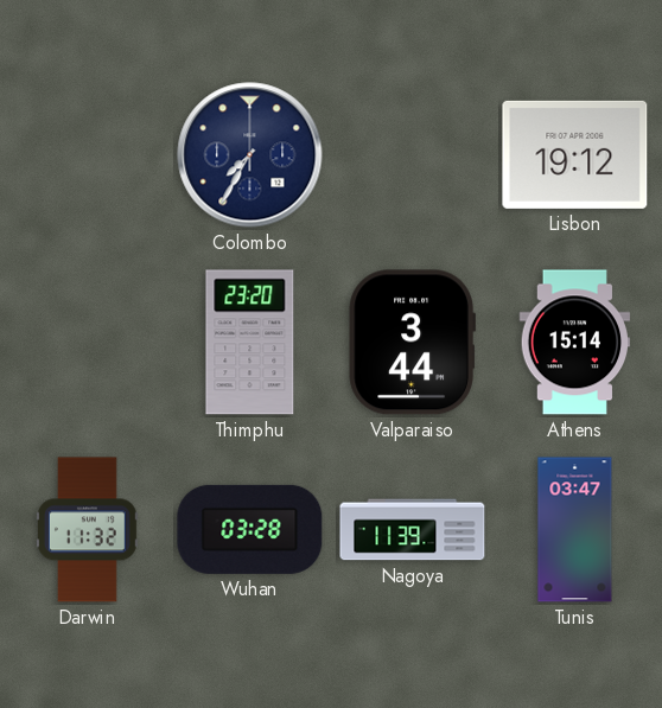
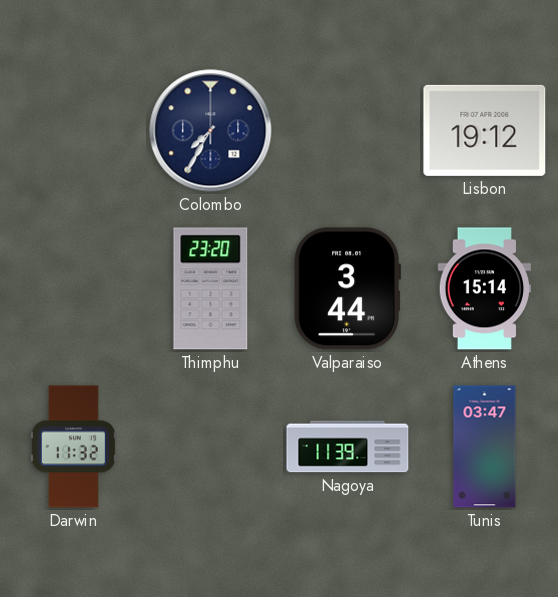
Wuhan: 03:28 -> none (250, 529)
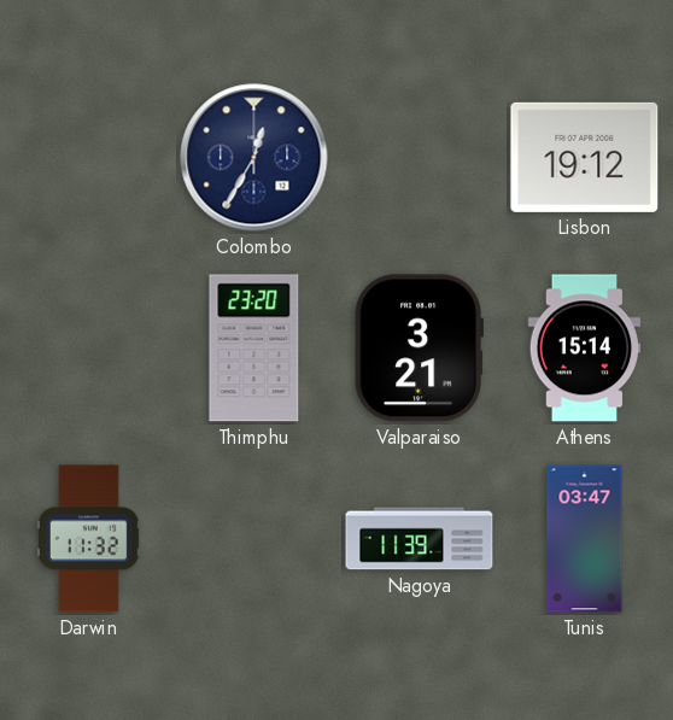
Colombo: 7:35 -> 12:35 (254, 158)
Valparaiso: 3:44 -> 3:21 (419, 349)
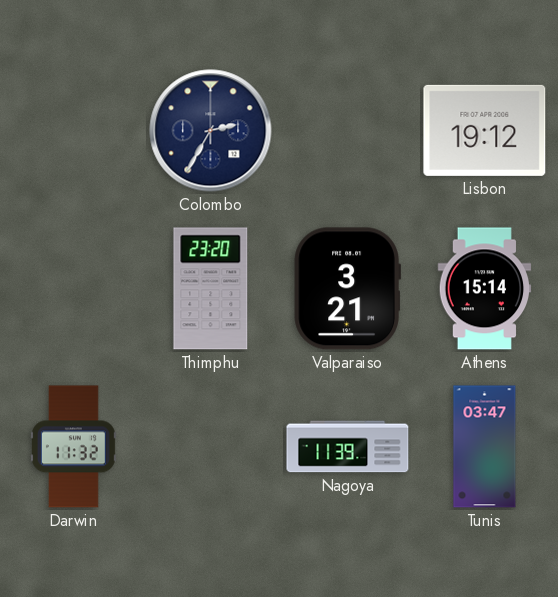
Colombo: 12:35 -> 2:35 (211, 131)
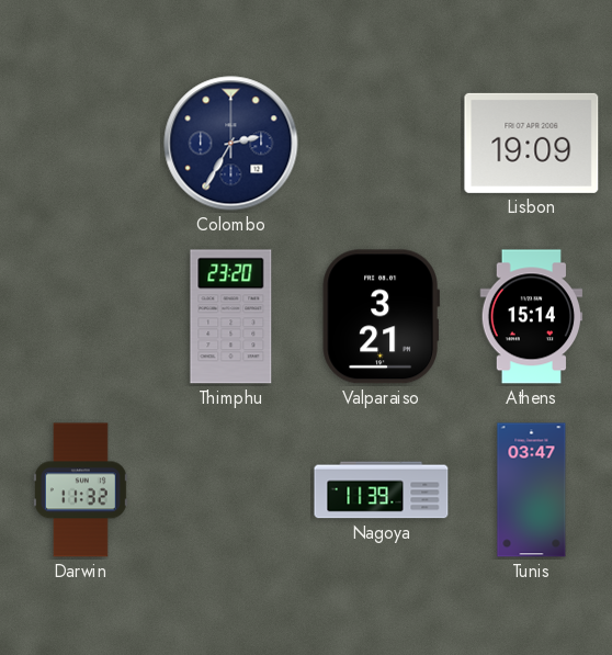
Lisbon: 19:12 -> 19:09 (532, 143)
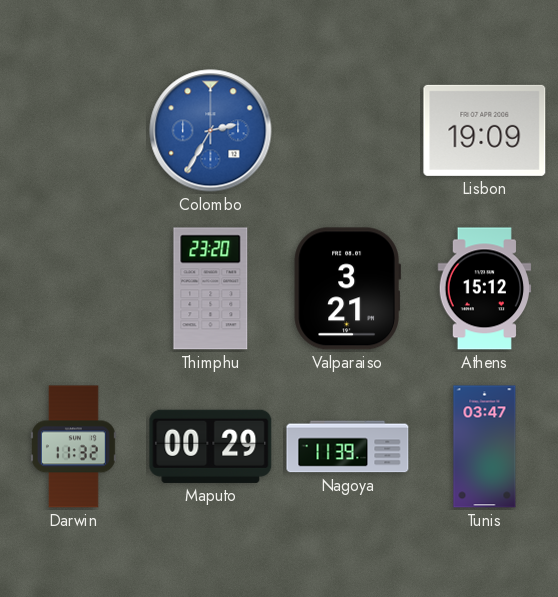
Colombo dial: navy -> blue (211, 131)
Athens: 15:14 -> 15:12 (485, 289)
Maputo: none -> 00:29 (211, 446)
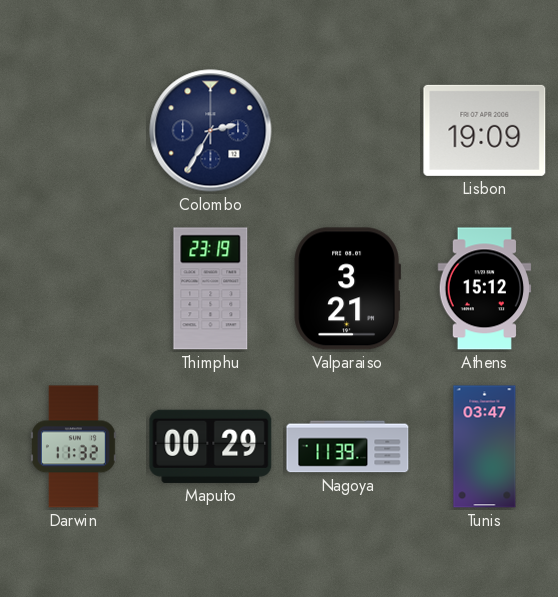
Colombo dial: blue -> navy (211, 131)
Thimphu: 23:20 -> 23:19 (211, 289)
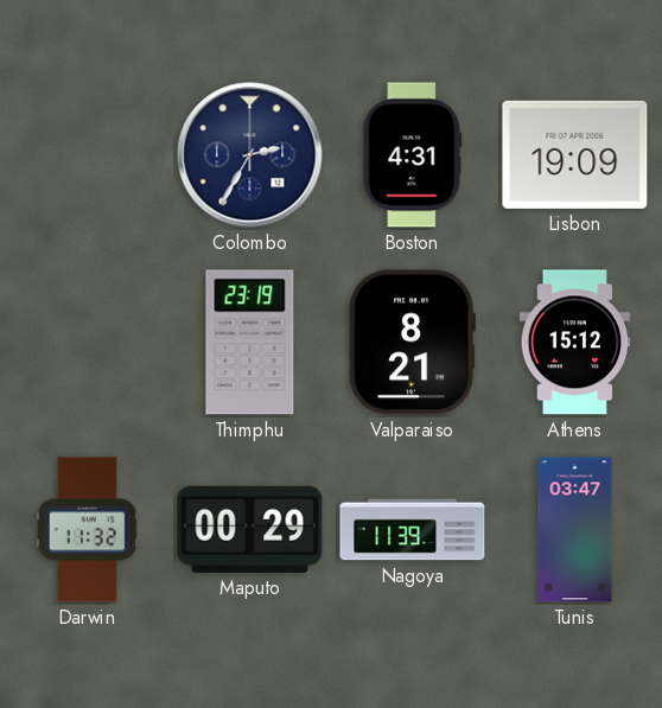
Boston: none -> 4:31 (413, 155)
Valparaiso: 3:21 -> 8:21 (412, 343)
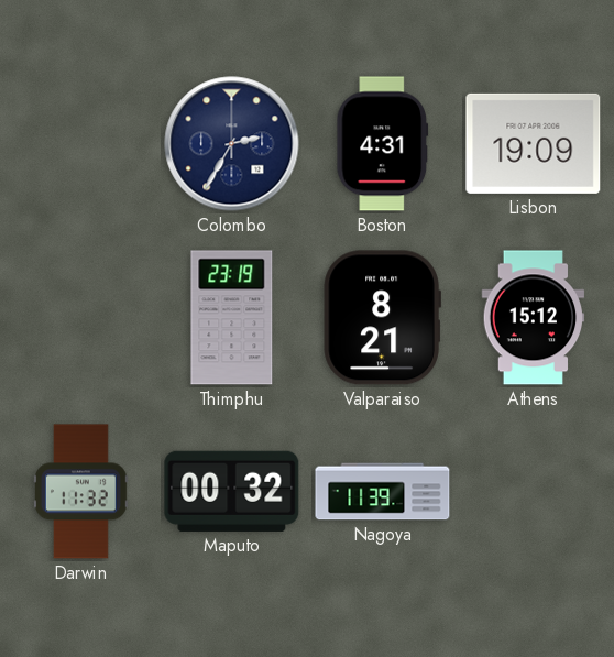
Maputo: 00:29 -> 00:32 (232, 491)
Tunis: 03:47 -> none (575, 530)
